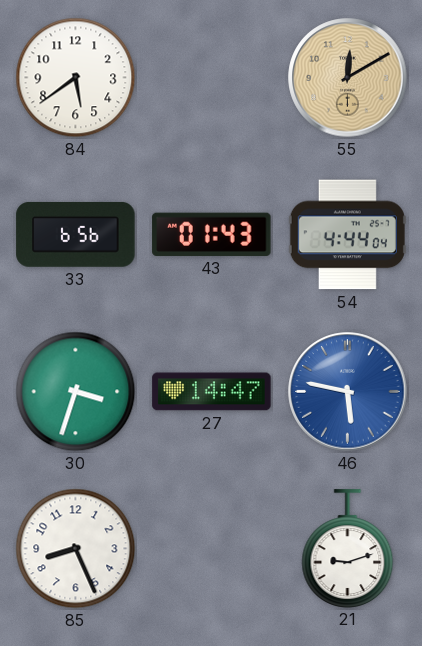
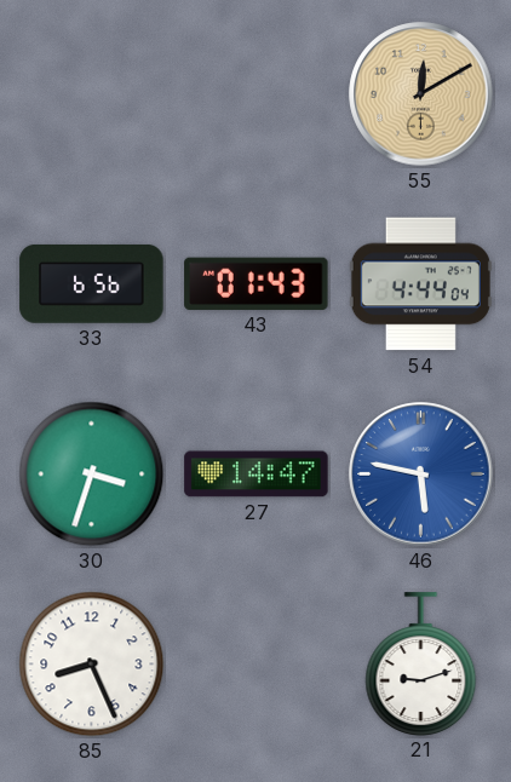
84: 5:39 -> none (76, 78)
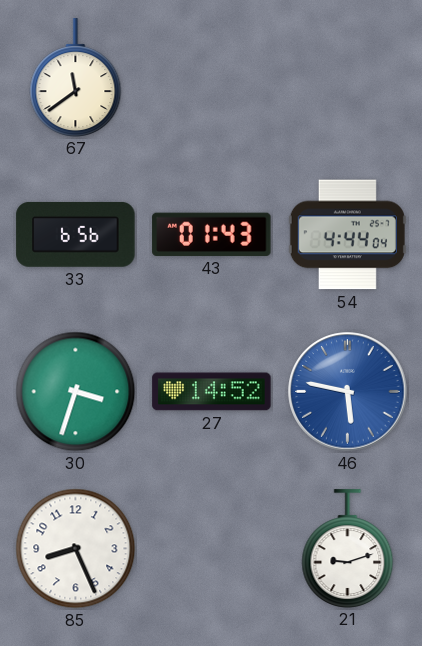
67: none -> 11:39 (76, 77)
55: 12:10 -> none (421, 94)
27: 14:47 -> 14:52 (212, 392)
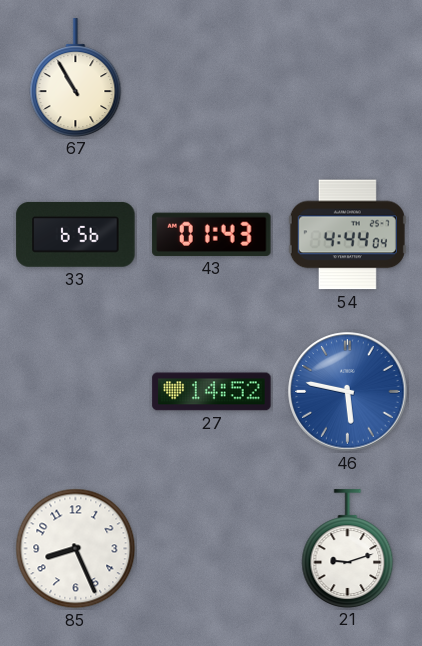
67: 11:39 -> 10:55 (76, 77)
30: 3:33 -> none (76, 392)
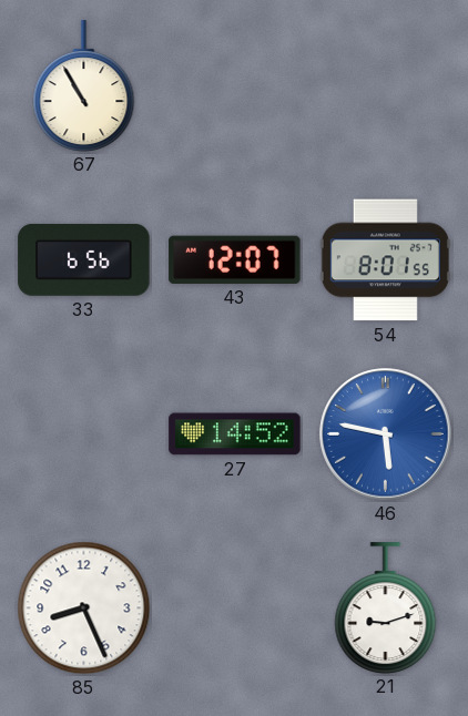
43: 01:43 -> 12:07 (235, 259)
54: 4:44 -> 8:01 (385, 260)
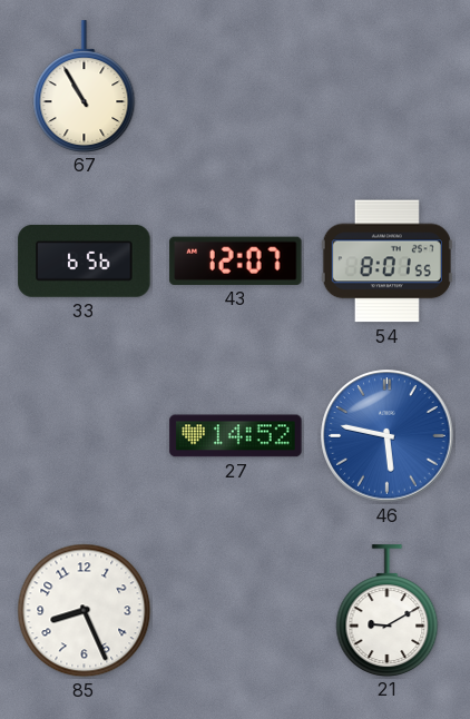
21: 9:12 -> 9:10 (388, 610)
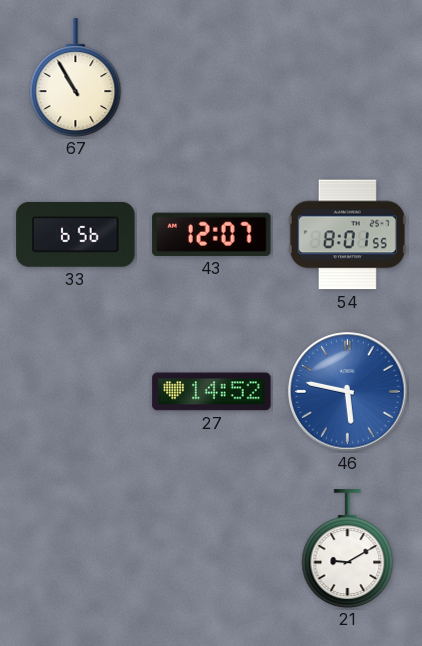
85: 8:26 -> none (85, 611)
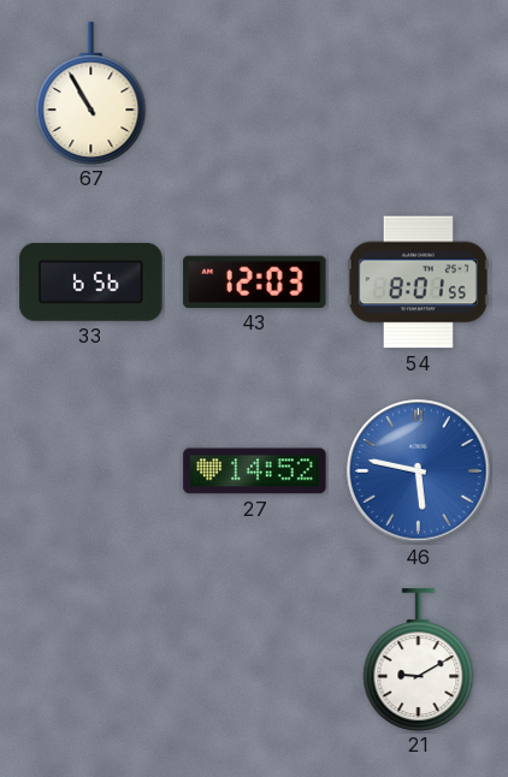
43: 12:07 -> 12:03 (255, 281)
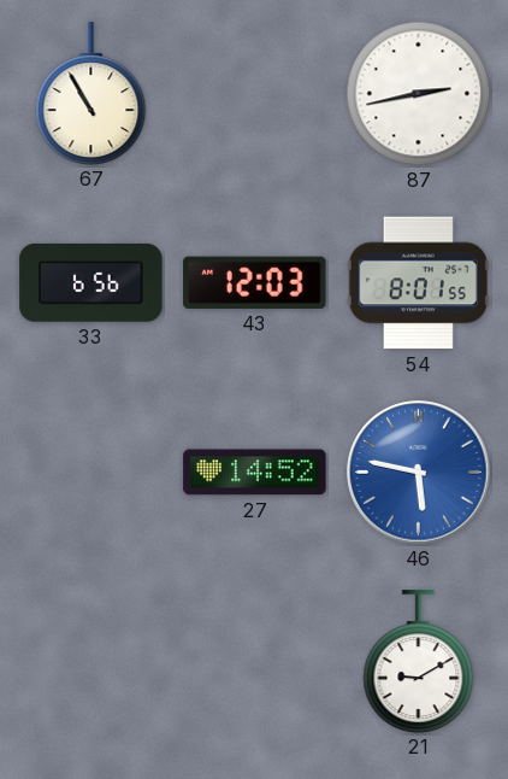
87: none -> 2:43 (419, 94)
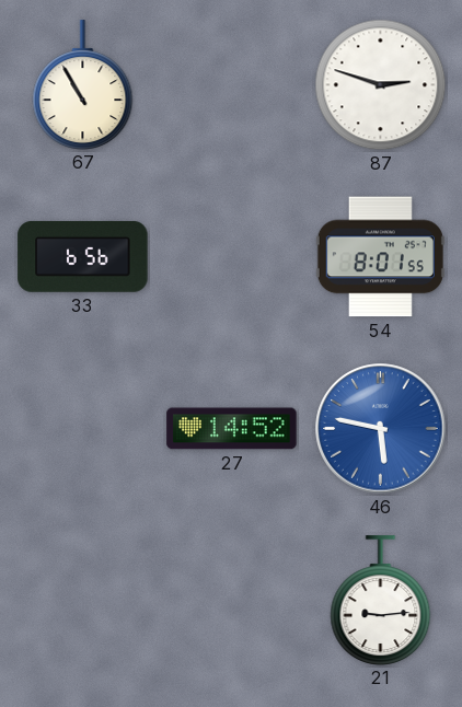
87: 2:43 -> 2:48 (381, 85)
43: 12:03 -> none (255, 282)
21: 9:10 -> 9:14 (381, 600)
